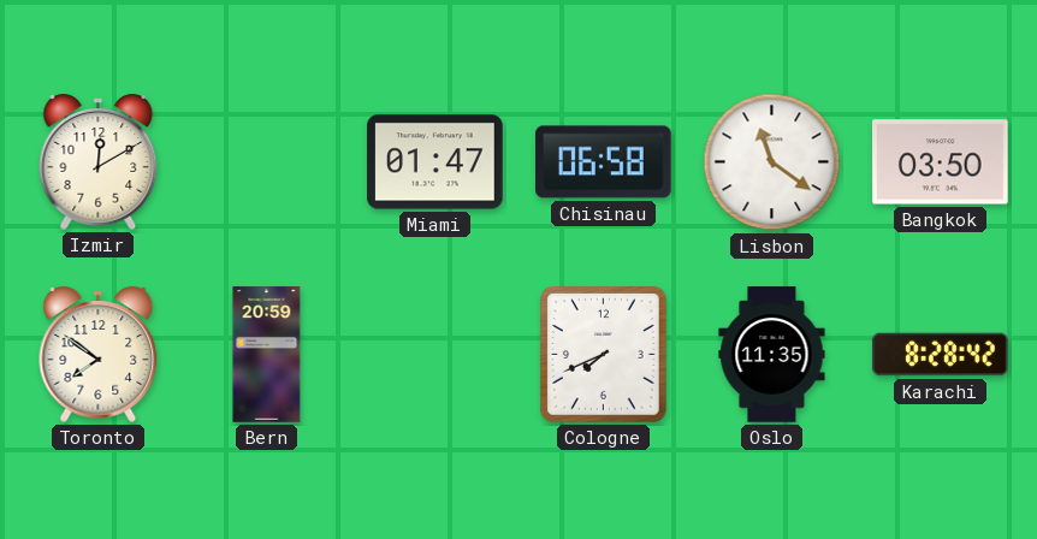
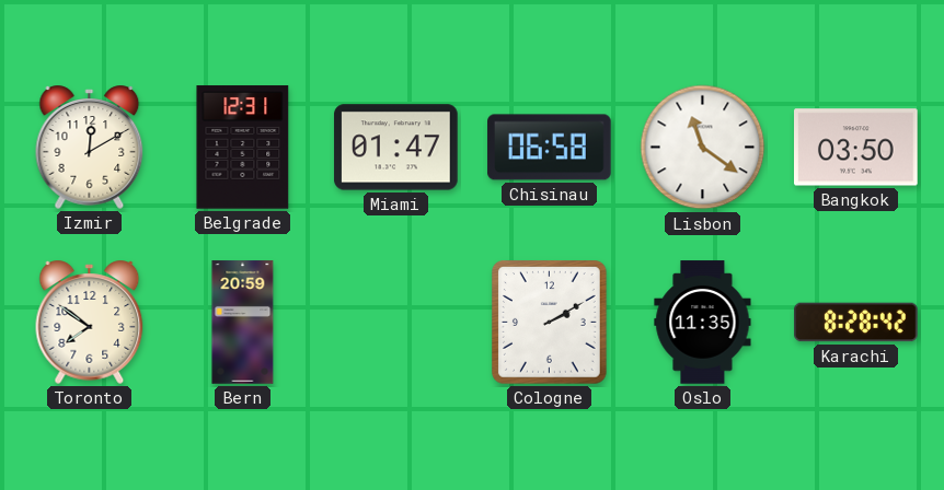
Belgrade: none -> 12:31 (243, 148)
Cologne: 7:41 -> 2:10 (550, 323)
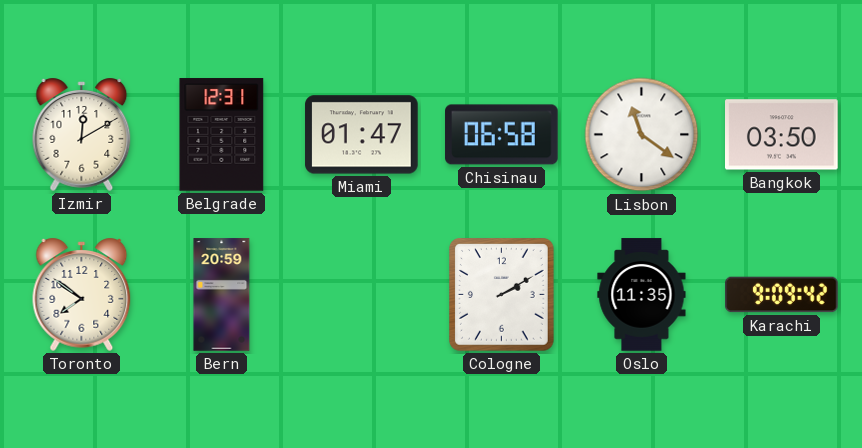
Karachi: 8:28 -> 9:09 (782, 295)
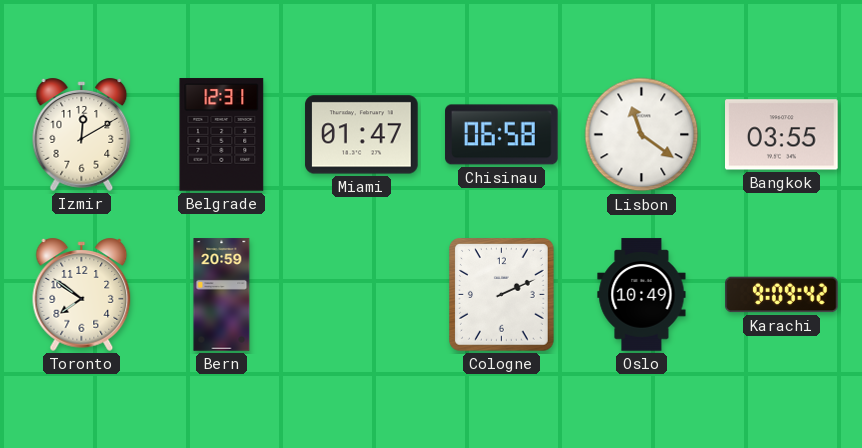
Bangkok: 03:50 -> 03:55 (782, 135)
Cologne: 2:10 -> 2:11 (502, 295)
Oslo: 11:35 -> 10:49 (642, 295)
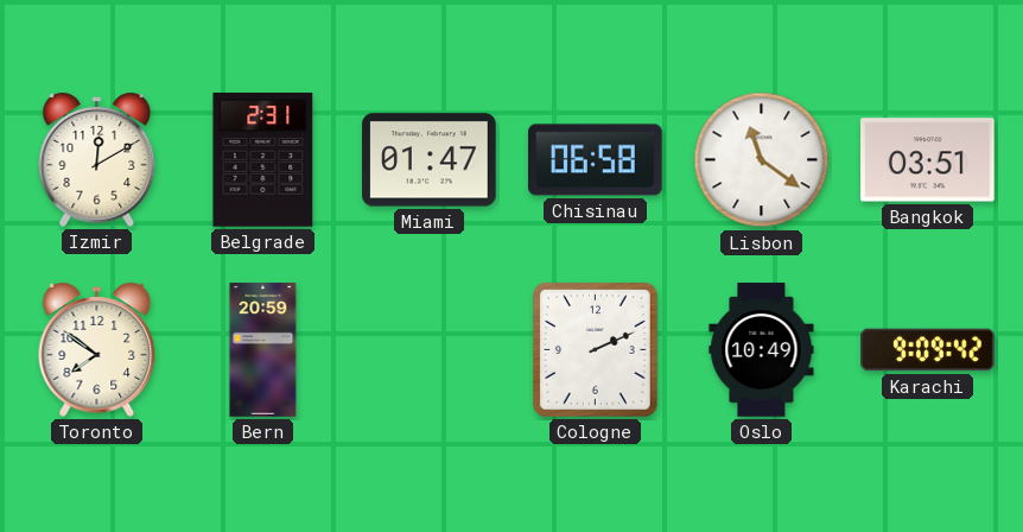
Belgrade: 12:31 -> 2:31 (263, 160)
Bangkok: 03:55 -> 03:51 (928, 160)
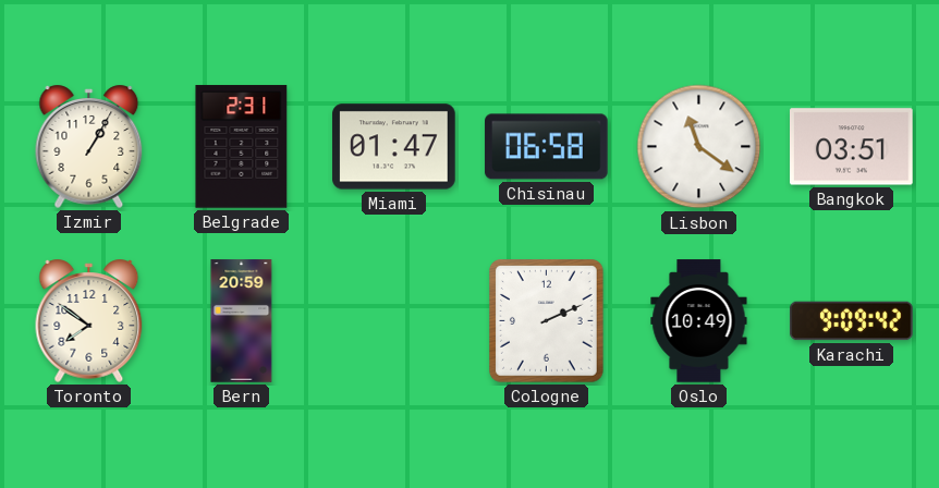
Izmir: 12:10 -> 1:05 (89, 146)
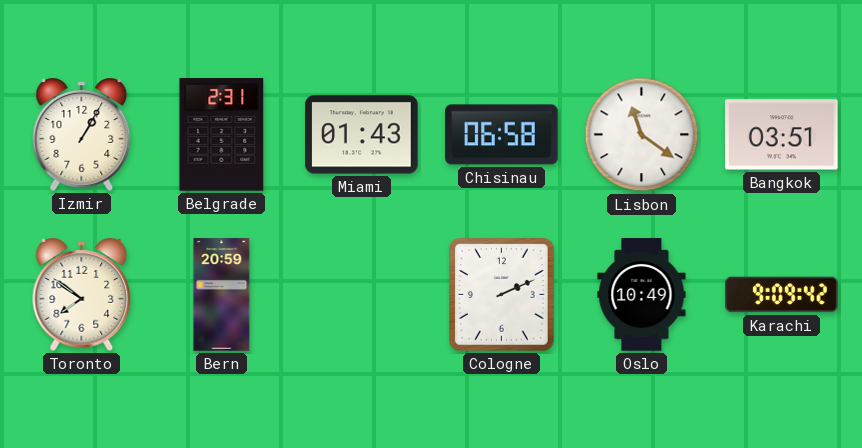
Miami: 01:47 -> 01:43 (362, 135)
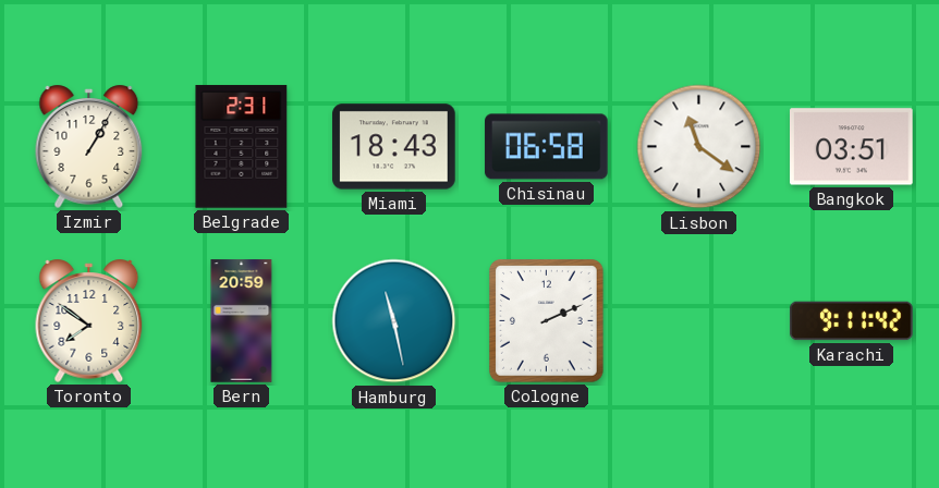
Miami: 01:43 -> 18:43 (394, 147)
Hamburg: none -> 11:28 (394, 321)
Oslo: 10:49 -> none (642, 295)
Karachi: 9:09 -> 9:11 (852, 321)
